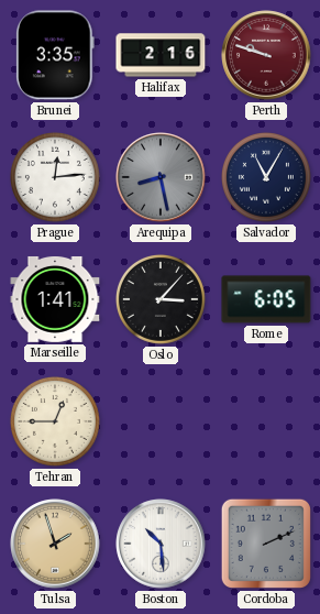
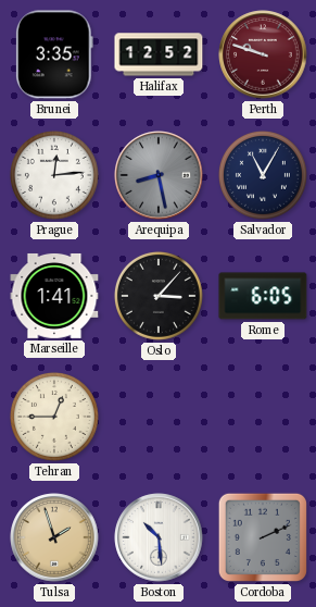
Halifax: 2:16 -> 12:52 (159, 54)
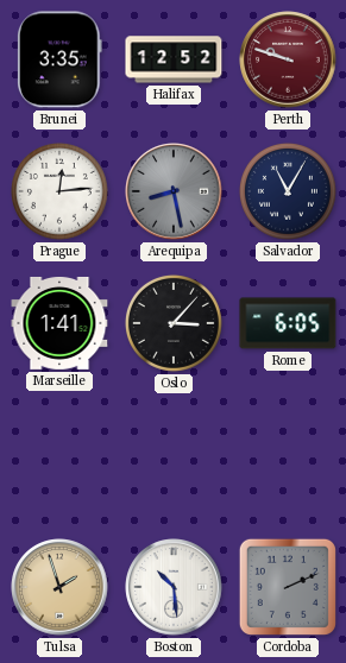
Tehran: 12:45 -> none (54, 417)
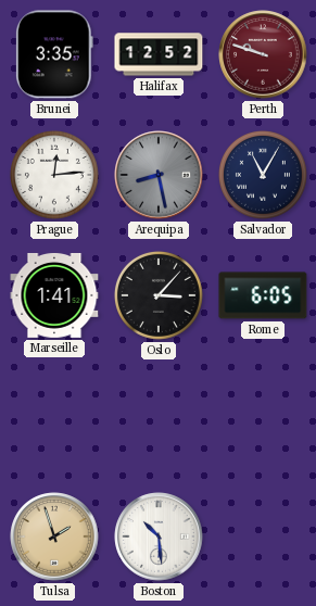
Cordoba: 2:11 -> none (288, 587)
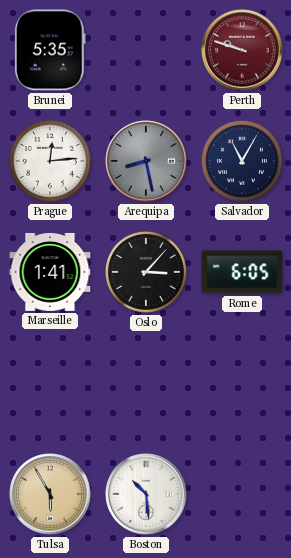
Brunei: 3:35 -> 5:35 (50, 50)
Halifax: 12:52 -> none (159, 54)
Tulsa: 1:57 -> 5:55 (50, 494)
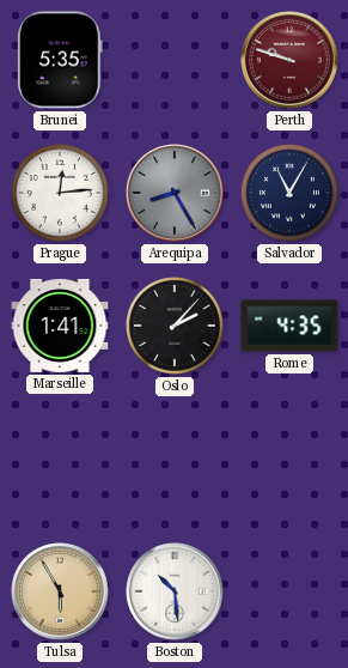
Arequipa: 8:28 -> 8:25 (175, 193)
Oslo: 3:07 -> 2:07 (175, 326)
Rome: 6:05 -> 4:35 (289, 326)
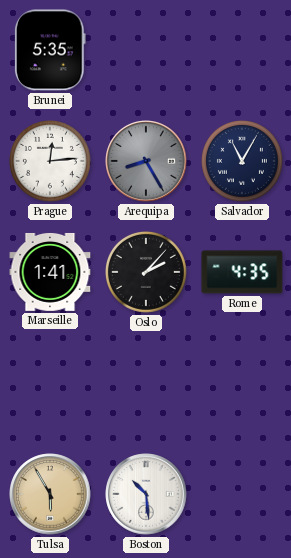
Perth: 9:48 -> none (289, 60)
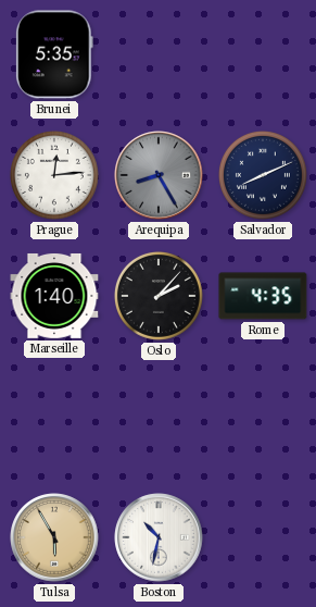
Salvador: 11:05 -> 8:11 (263, 175)
Marseille: 1:41 -> 1:40 (54, 296)
Boston: 10:29 -> 10:32 (159, 537)
